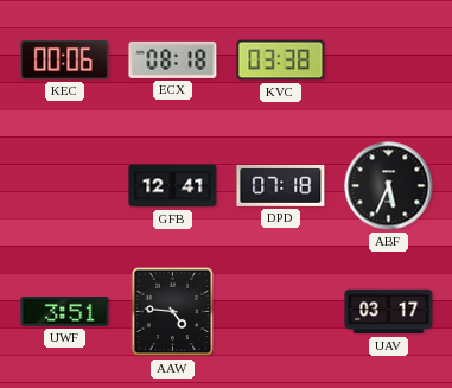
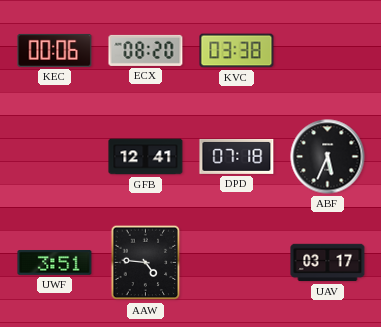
ECX: 08:18 -> 08:20 (146, 50)
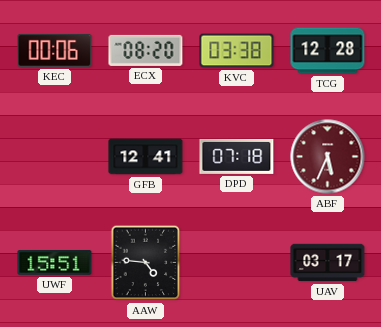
TCG: none -> 12:28 (328, 51)
ABF dial: black -> burgundy (328, 157)
UWF: 3:51 -> 15:51 (55, 263)
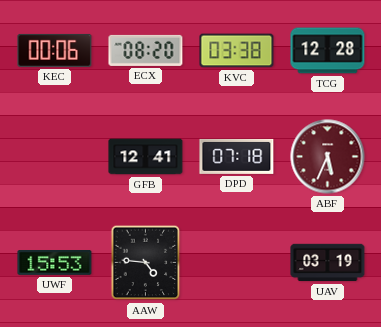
UWF: 15:51 -> 15:53 (55, 263)
UAV: 03:17 -> 03:19 (328, 263)
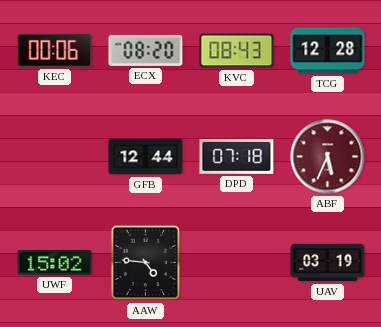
KVC: 03:38 -> 08:43 (237, 51)
GFB: 12:41 -> 12:44 (146, 157)
UWF: 15:53 -> 15:02 (55, 263)
